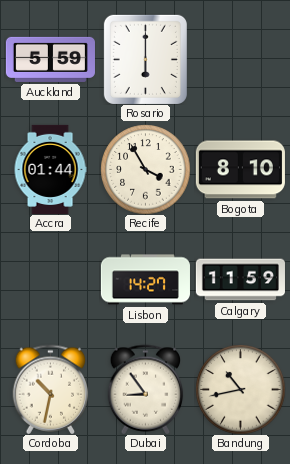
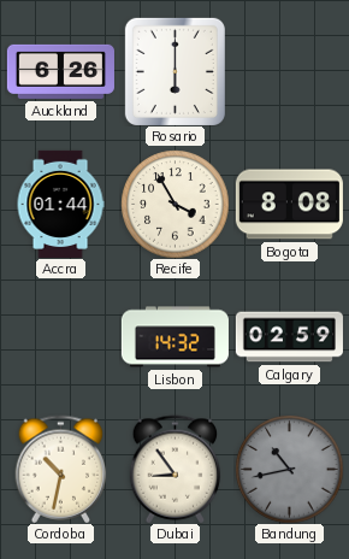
Auckland: 5:59 -> 6:26 (60, 71)
Bogota: 8:10 -> 8:08 (289, 205)
Lisbon: 14:27 -> 14:32 (174, 337)
Calgary: 11:59 -> 02:59 (289, 337)
Bandung dial: cream -> grey (289, 469)
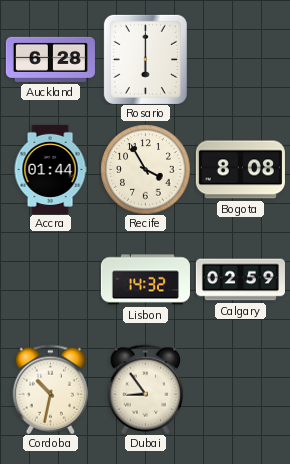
Auckland: 6:26 -> 6:28 (50, 59)
Bandung: 10:43 -> none (289, 469)
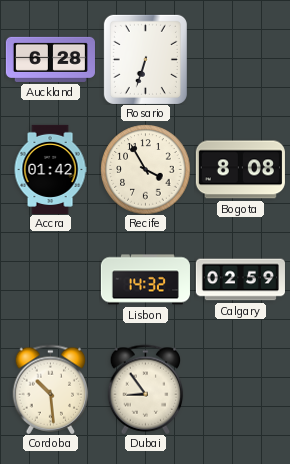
Rosario: 6:00 -> 6:33 (145, 59)
Accra: 01:44 -> 01:42 (50, 169)
Cordoba: 10:32 -> 10:29 (51, 389)
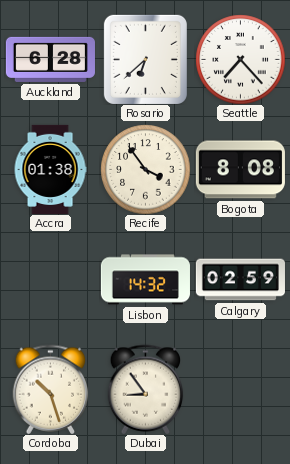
Rosario: 6:33 -> 6:38 (145, 59)
Seattle: none -> 7:23 (240, 59)
Accra: 01:42 -> 01:38 (50, 169)
Recife: 3:55 -> 3:54 (145, 169)
Cordoba: 10:29 -> 10:27 (51, 389)
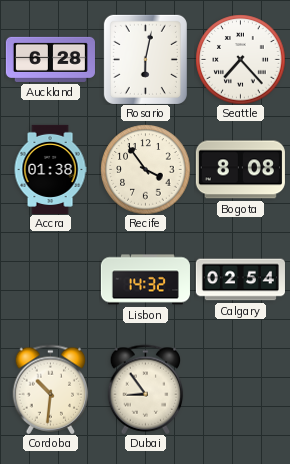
Rosario: 6:38 -> 6:02 (145, 59)
Calgary: 02:59 -> 02:54 (240, 280)
Cordoba: 10:27 -> 10:31 (51, 389)
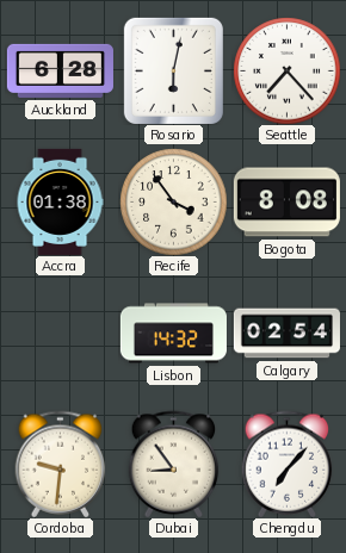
Cordoba: 10:31 -> 9:31 (61, 464)
Chengdu: none -> 7:07 (288, 464)
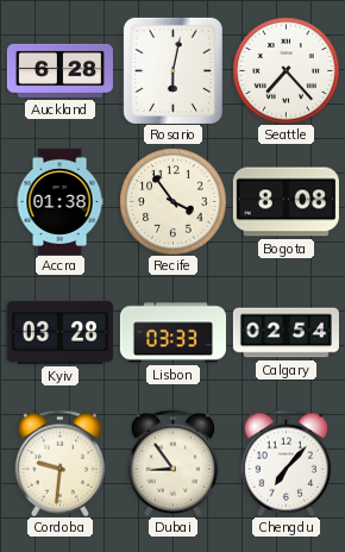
Kyiv: none -> 03:28 (59, 332)
Lisbon: 14:32 -> 03:33 (172, 333)
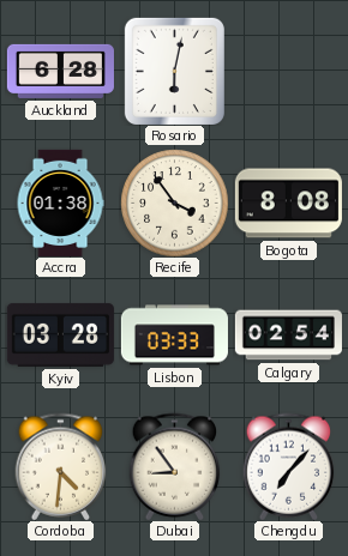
Seattle: 7:23 -> none (286, 70)
Cordoba: 9:31 -> 4:31 (61, 466)
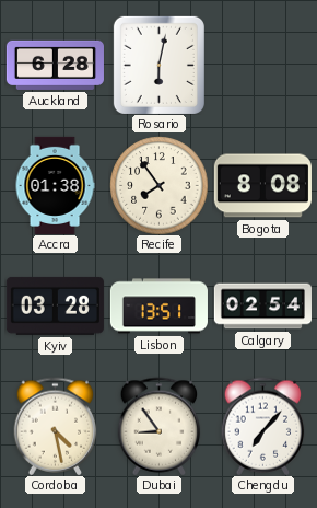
Recife: 3:54 -> 7:54 (158, 185)
Lisbon: 03:33 -> 13:51 (158, 307)
Cordoba: 4:31 -> 4:28 (56, 426)
